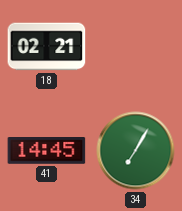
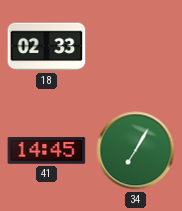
18: 02:21 -> 02:33 (47, 47)
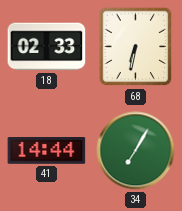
68: none -> 6:32 (136, 47)
41: 14:45 -> 14:44 (47, 151)
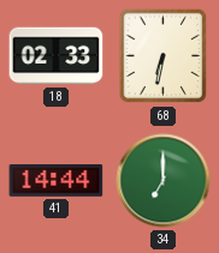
34: 7:05 -> 7:00 (164, 181)
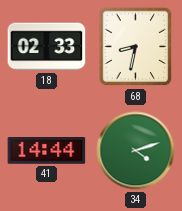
68: 6:32 -> 8:32 (136, 47)
34: 7:00 -> 4:12 (136, 151)
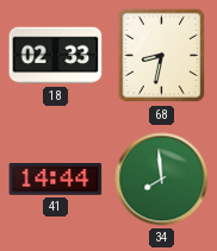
34: 4:12 -> 7:59 (162, 180)
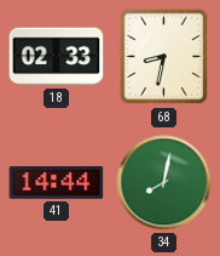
34: 7:59 -> 8:02 (164, 183)
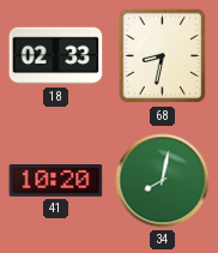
41: 14:44 -> 10:20 (56, 181)
